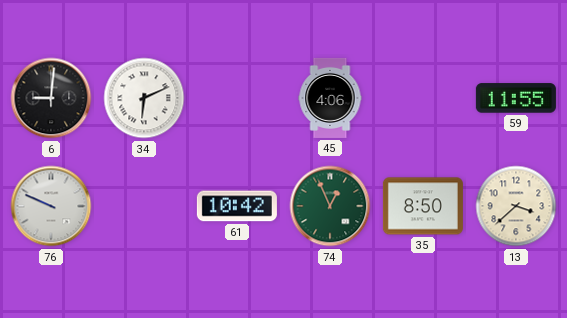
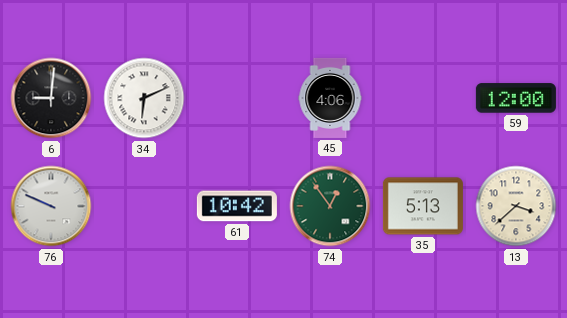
59: 11:55 -> 12:00 (516, 98)
74: 12:56 -> 12:54 (330, 206)
35: 8:50 -> 5:13 (423, 206)
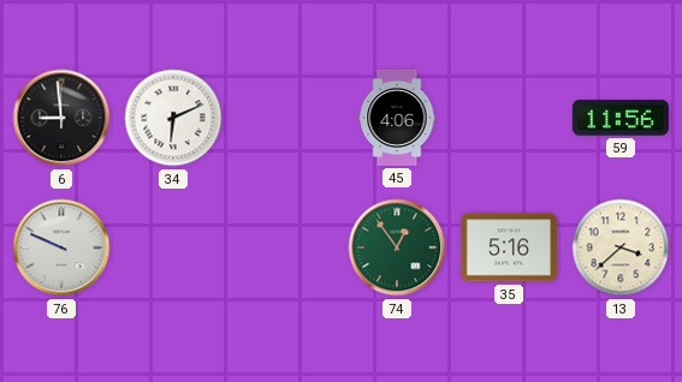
6: 9:01 -> 8:59 (61, 118)
59: 12:00 -> 11:56 (621, 118)
61: 10:42 -> none (237, 206)
35: 5:13 -> 5:16 (509, 247)
